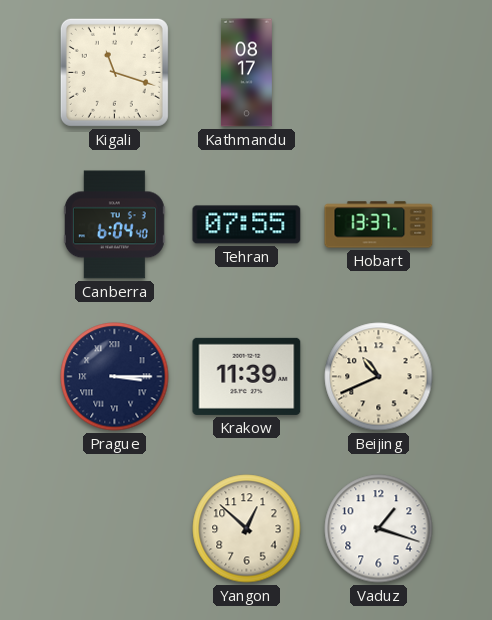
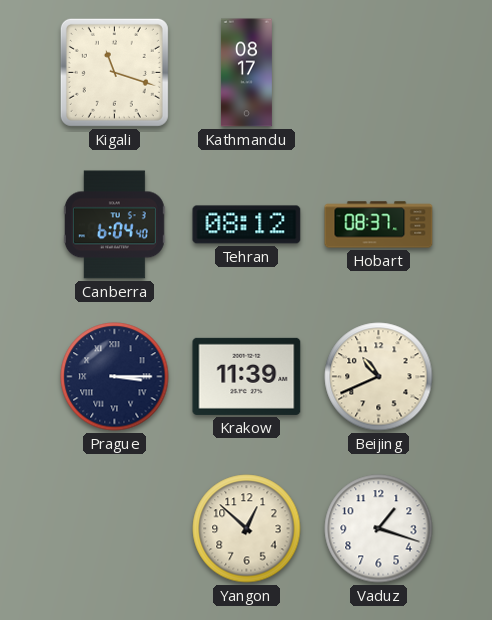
Tehran: 07:55 -> 08:12 (247, 225)
Hobart: 13:37 -> 08:37 (379, 225)
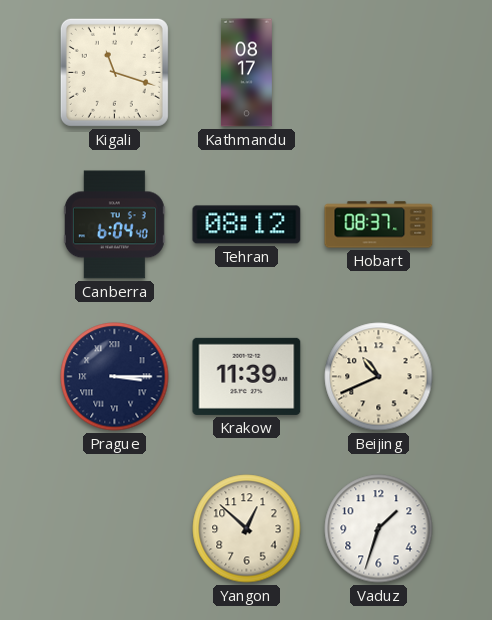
Vaduz: 1:18 -> 1:33 (379, 529)
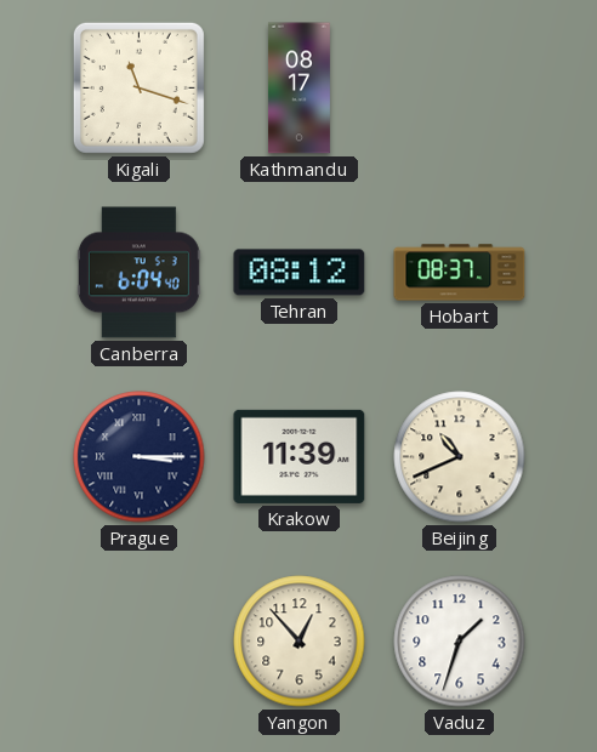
Yangon: 12:52 -> 12:53 (300, 642)
